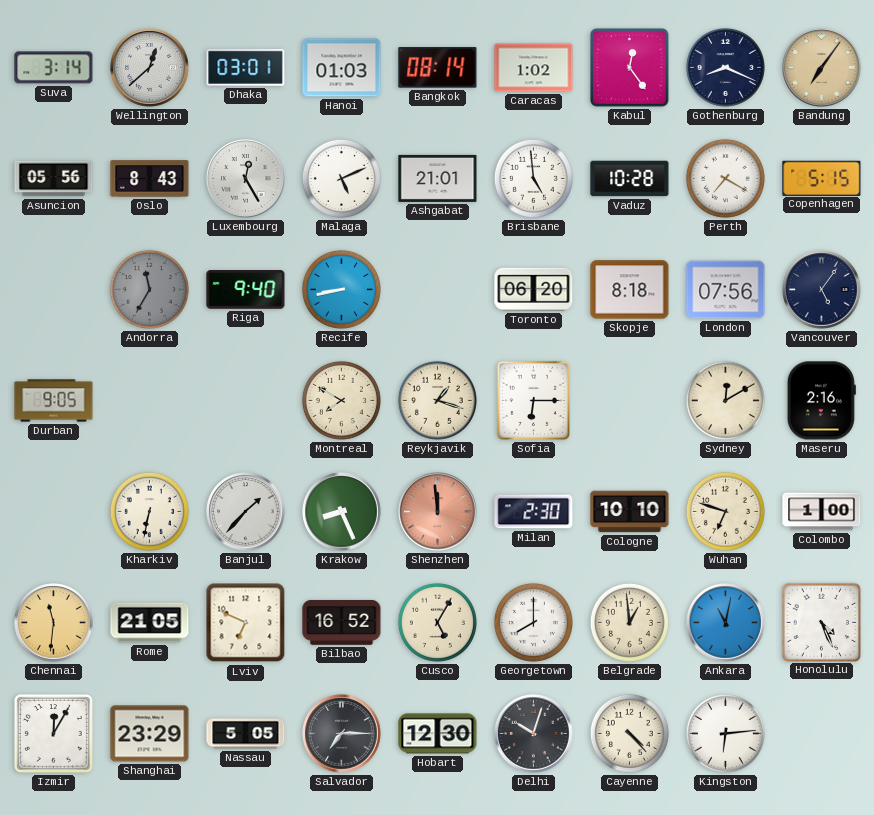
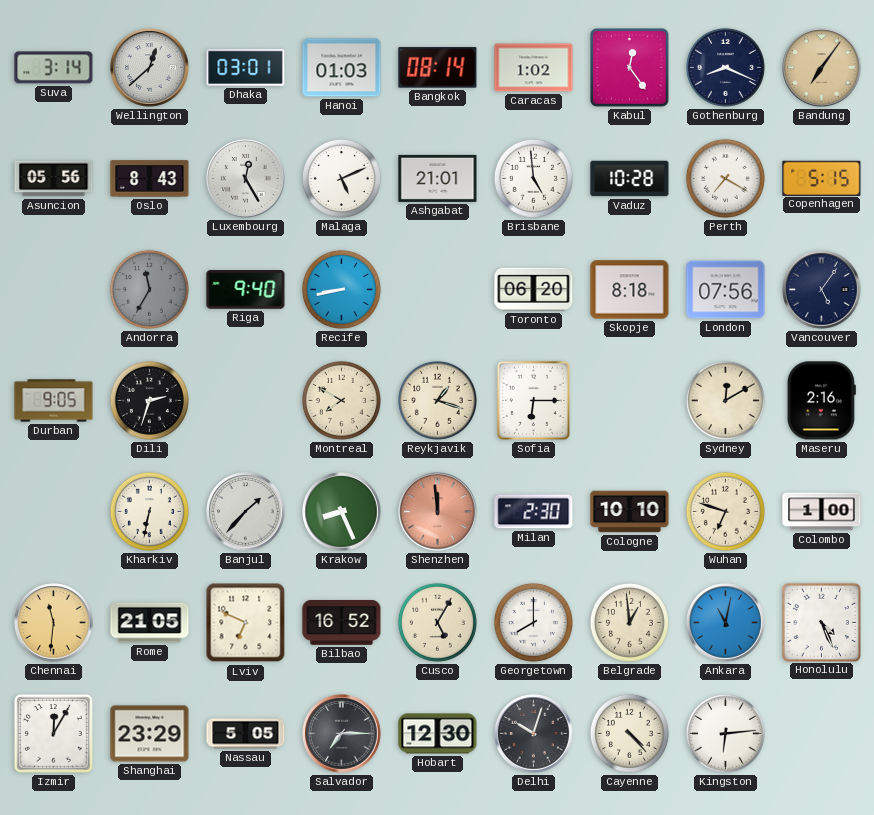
Dili: none -> 2:33 (149, 400)
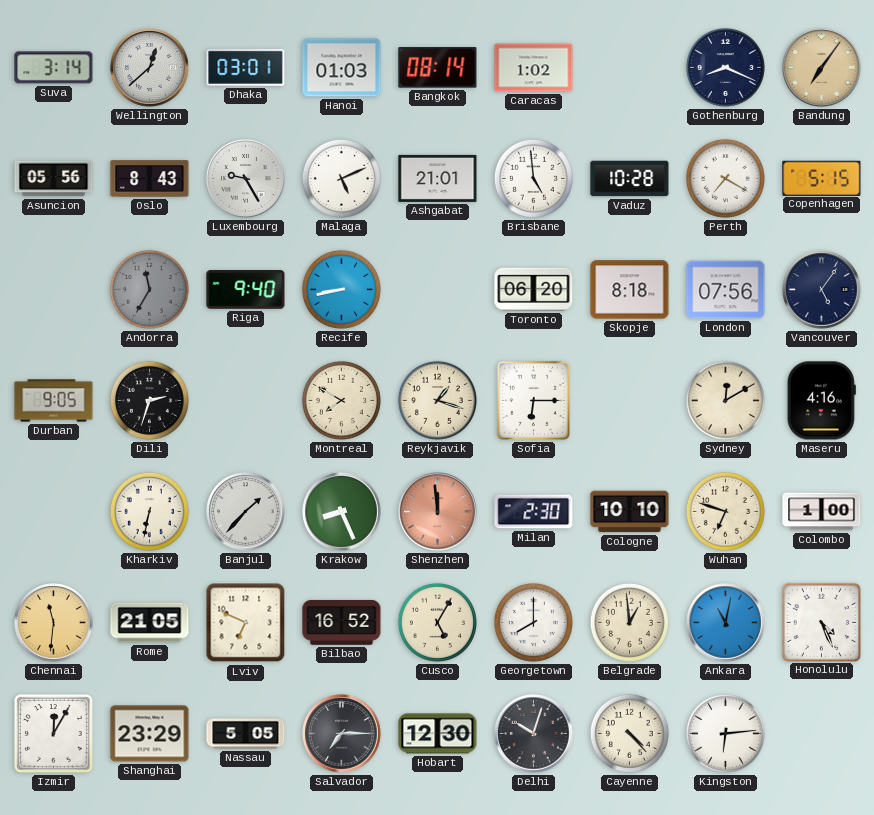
Kabul: 12:24 -> none (630, 68)
Luxembourg: 12:25 -> 9:25 (246, 179)
Maseru: 2:16 -> 4:16 (821, 401)
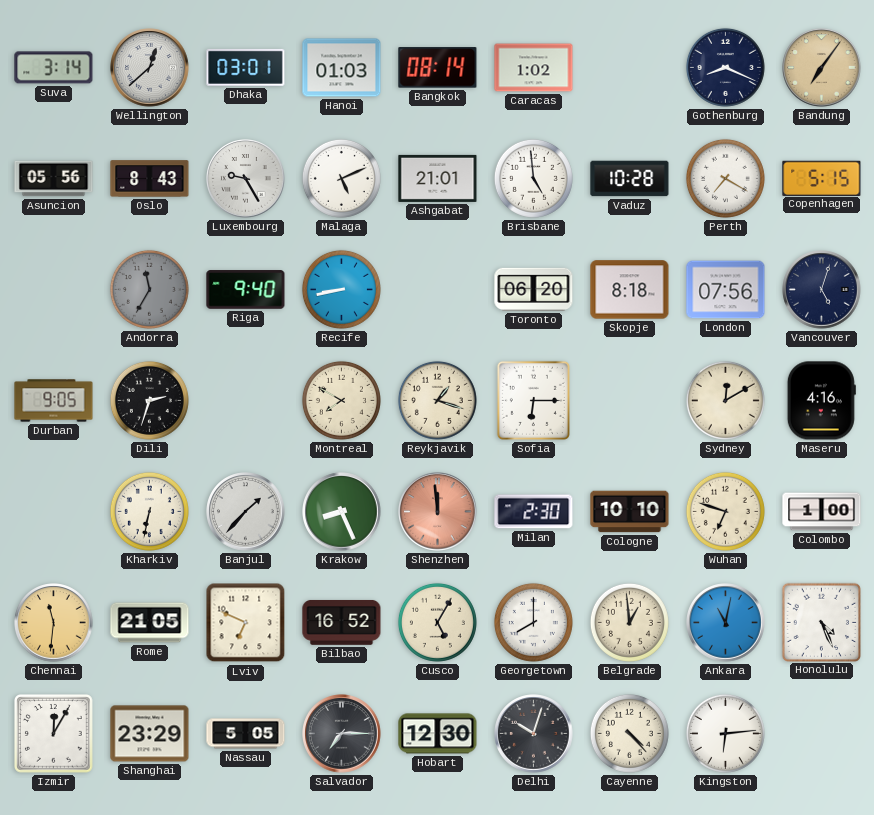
Vancouver: 5:06 -> 5:03 (822, 290)
